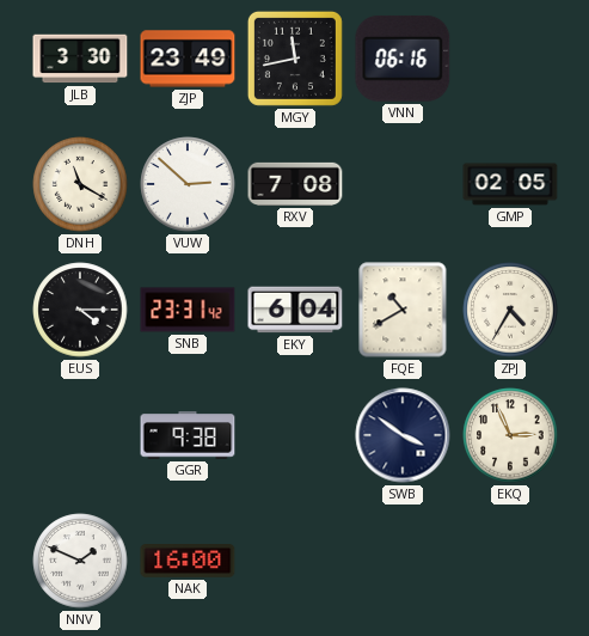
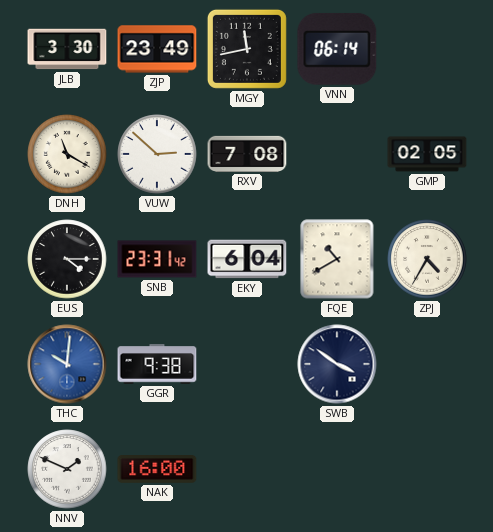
VNN: 06:16 -> 06:14 (337, 49)
THC: none -> 10:01 (67, 364)
EKQ: 2:56 -> none (510, 435)
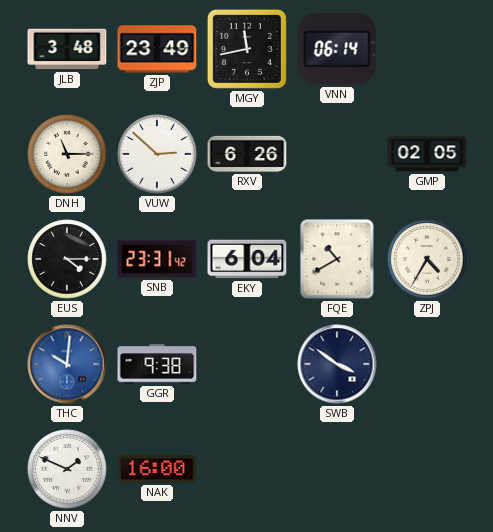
JLB: 3:30 -> 3:48 (67, 49)
DNH: 11:20 -> 11:15 (67, 154)
RXV: 7:08 -> 6:26 (247, 154)
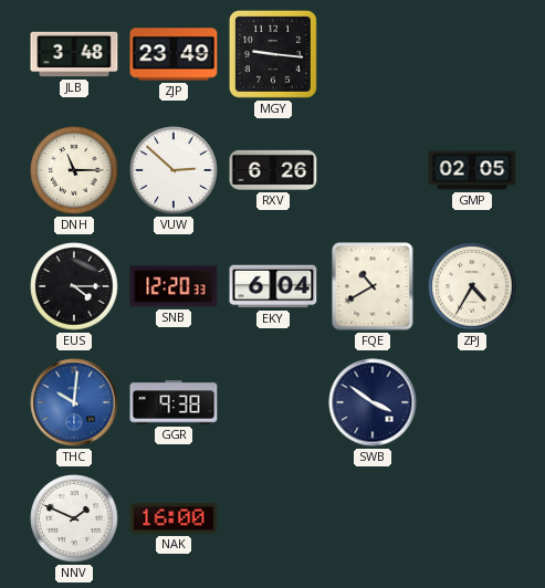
MGY: 11:43 -> 9:16 (273, 54)
VNN: 06:14 -> none (337, 49)
SNB: 23:31 -> 12:20 (174, 286)
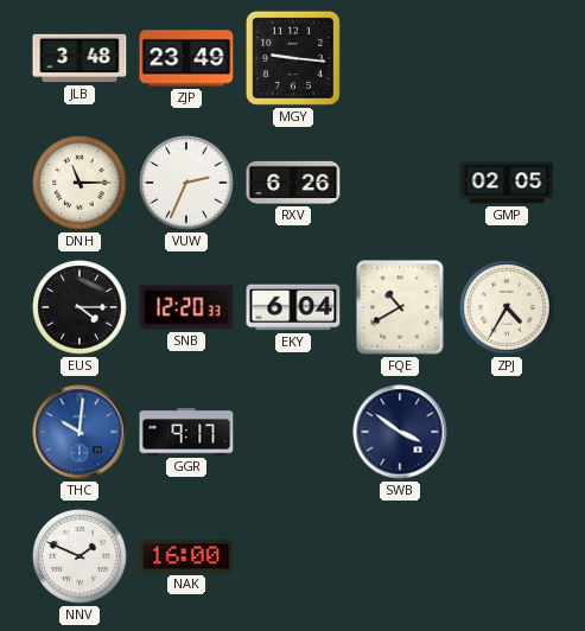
VUW: 2:52 -> 2:34 (186, 183)
GGR: 9:38 -> 9:17 (186, 432)
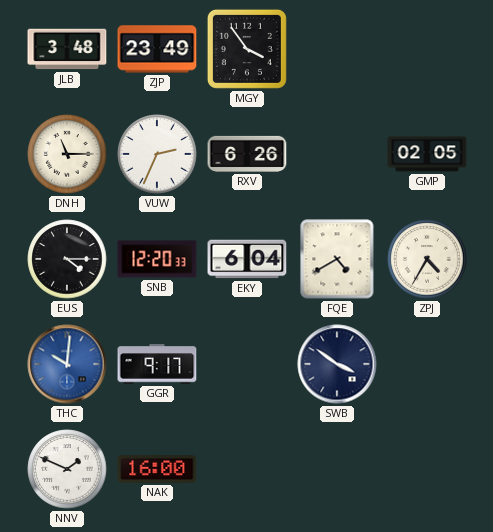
MGY: 9:16 -> 3:54 (247, 49)
FQE: 10:40 -> 4:40 (337, 259)
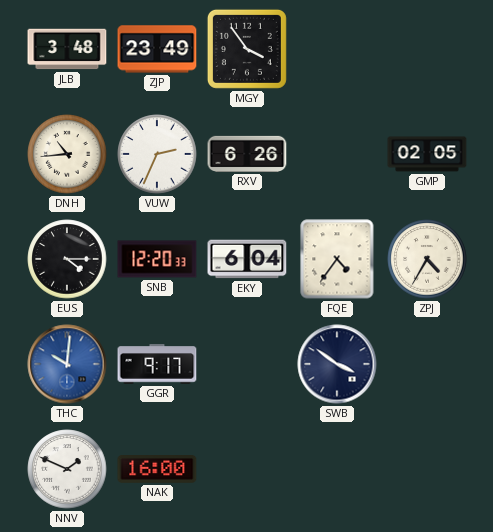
DNH: 11:15 -> 10:44 (67, 154)
FQE: 4:40 -> 4:36 (337, 259)
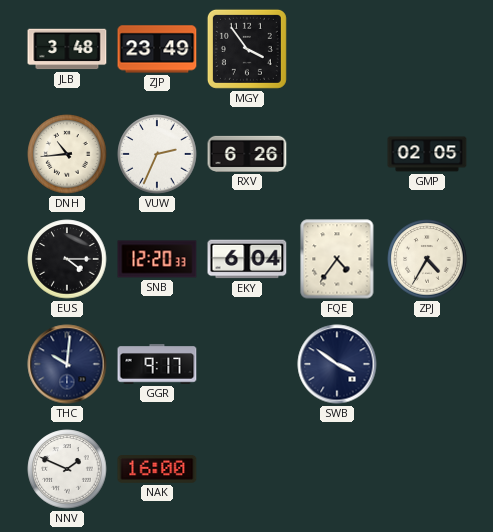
THC dial: blue -> navy (67, 364)
